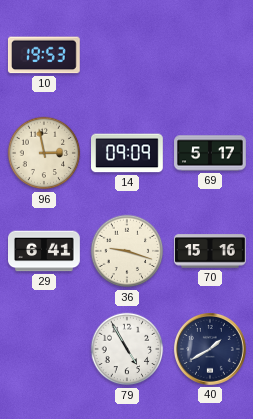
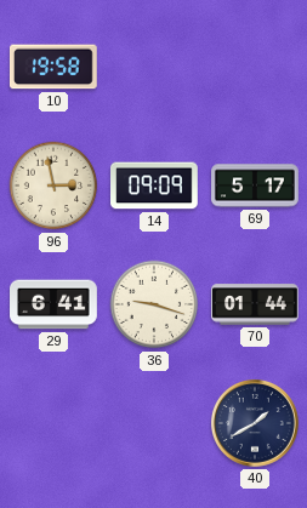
10: 19:53 -> 19:58 (53, 67)
70: 15:16 -> 01:44 (256, 304)
79: 4:55 -> none (127, 349)
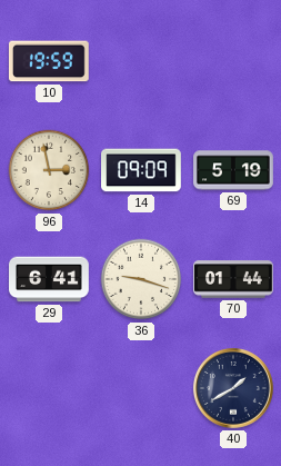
10: 19:58 -> 19:59 (49, 61)
69: 5:17 -> 5:19 (233, 170)
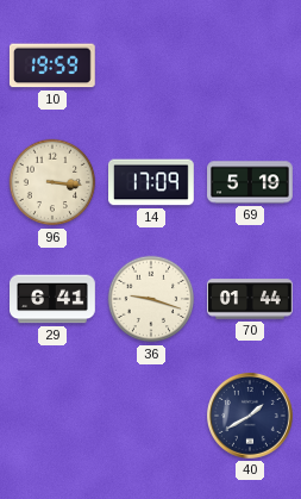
96: 2:58 -> 3:16 (52, 182)
14: 09:09 -> 17:09 (152, 182)
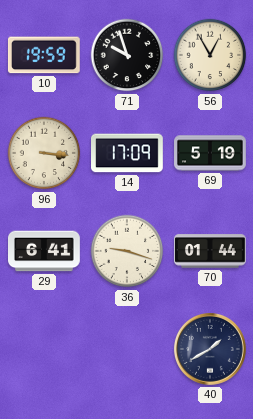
71: none -> 9:57 (127, 55)
56: none -> 12:55 (210, 55)
